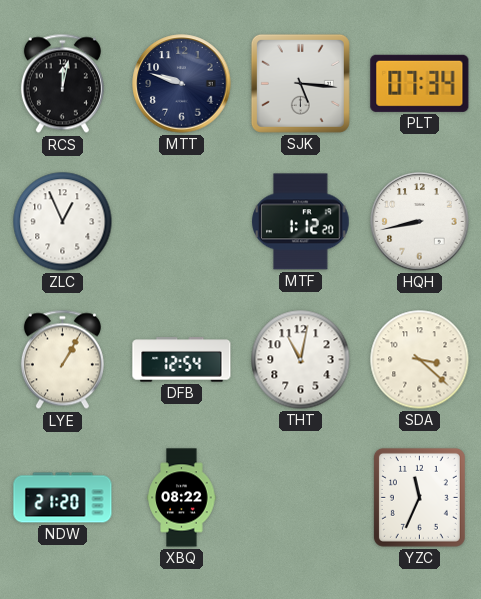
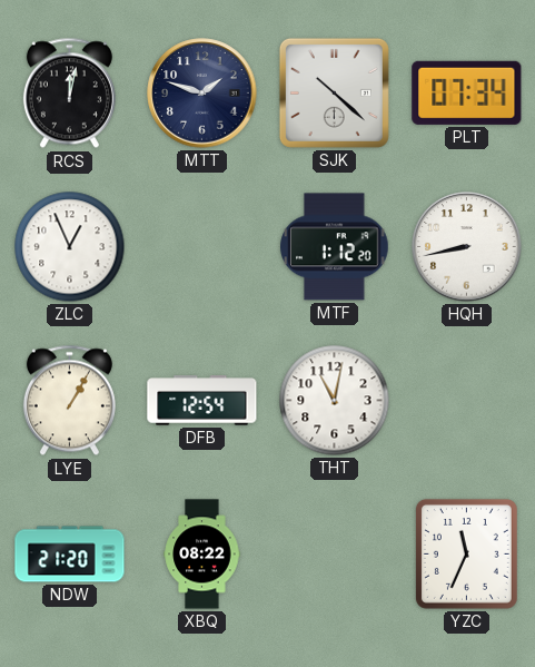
MTT: 9:48 -> 1:48 (202, 94)
SJK: 5:16 -> 10:22 (334, 92)
SDA: 3:22 -> none (420, 360)
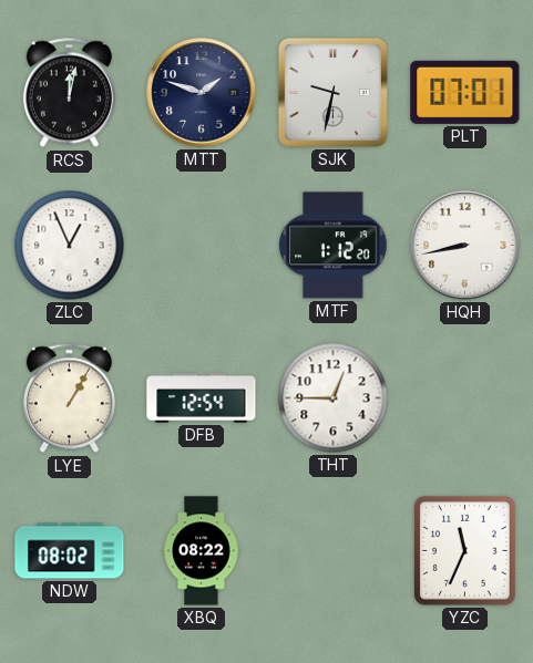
SJK: 10:22 -> 9:32 (332, 92)
PLT: 07:34 -> 07:01 (465, 92)
THT: 11:02 -> 12:45 (334, 398)
NDW: 21:20 -> 08:02 (70, 551)
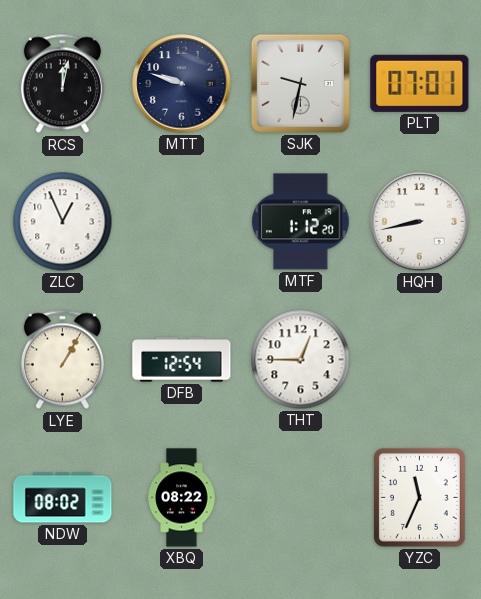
MTT: 1:48 -> 9:48 (182, 84)
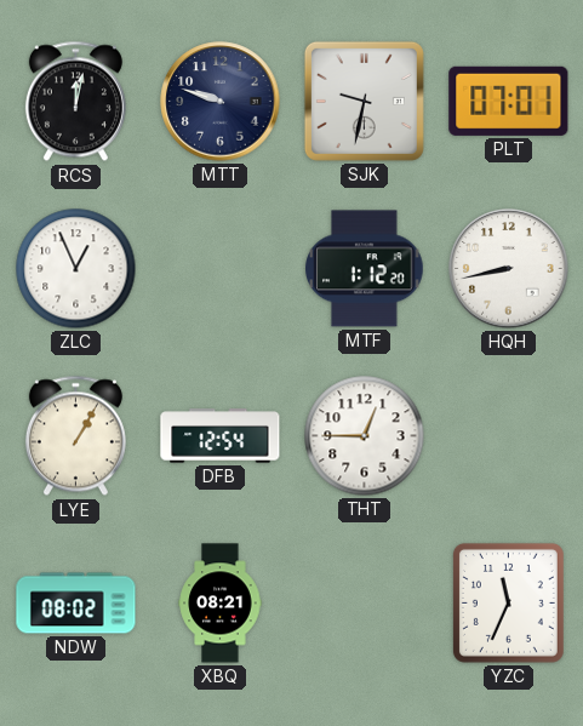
XBQ: 08:22 -> 08:21 (221, 604)
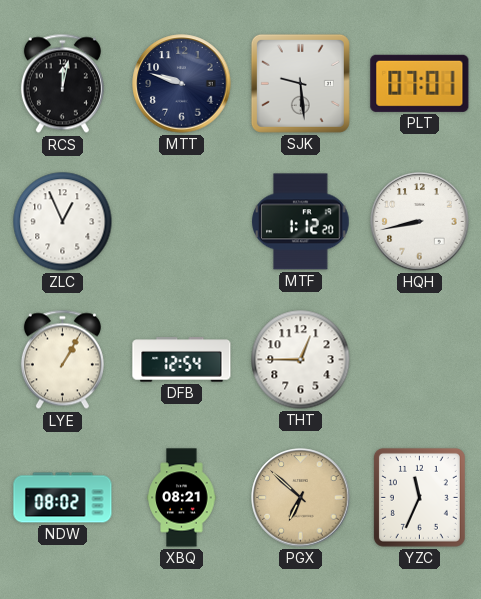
SJK: 9:32 -> 9:29 (300, 83)
PGX: none -> 6:52 (301, 498)
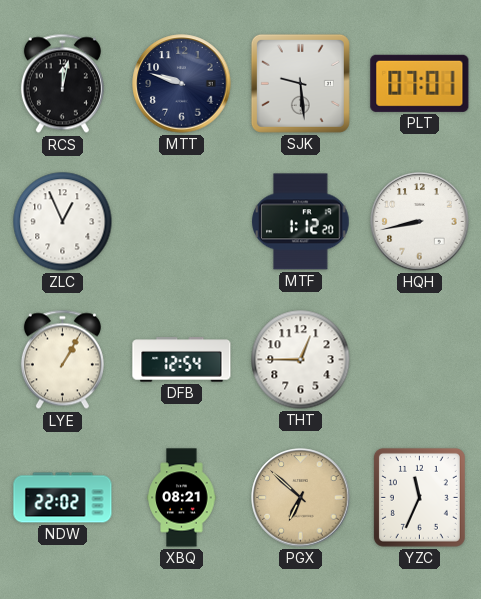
NDW: 08:02 -> 22:02 (63, 498)
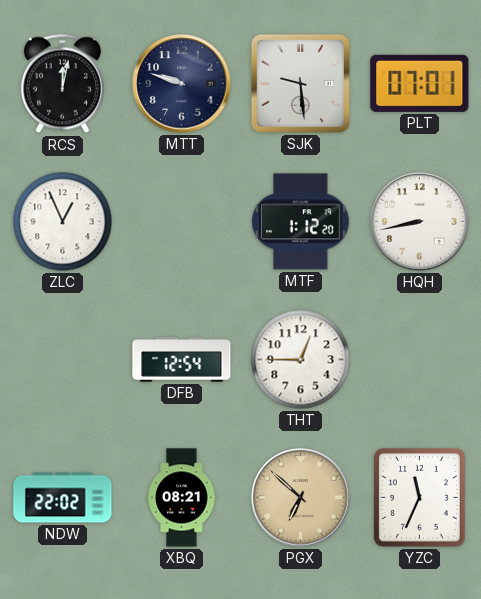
LYE: 1:05 -> none (62, 360)
